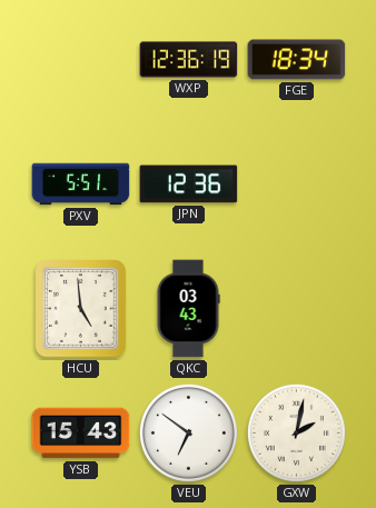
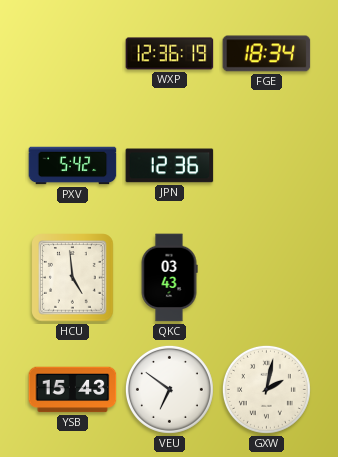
PXV: 5:51 -> 5:42 (73, 166)
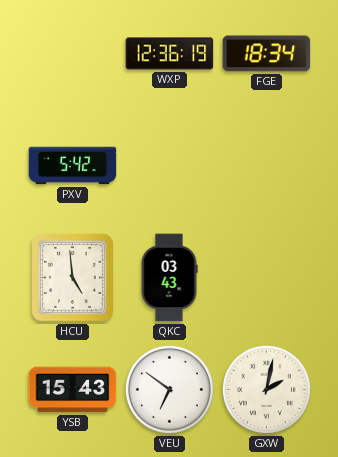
JPN: 12:36 -> none (170, 166)
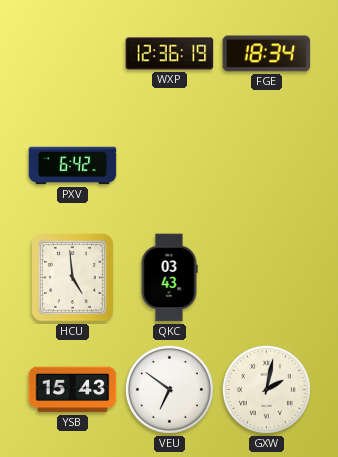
PXV: 5:42 -> 6:42 (73, 166)
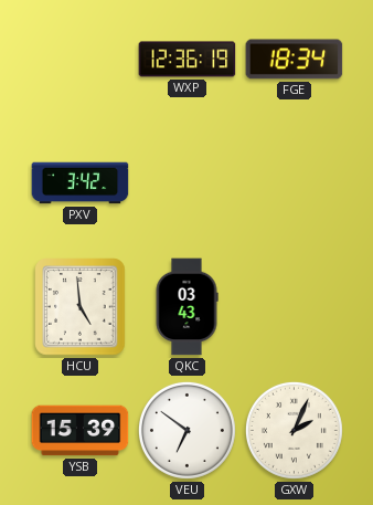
PXV: 6:42 -> 3:42 (81, 183)
YSB: 15:43 -> 15:39 (81, 431)
GXW: 2:02 -> 2:04 (294, 430)
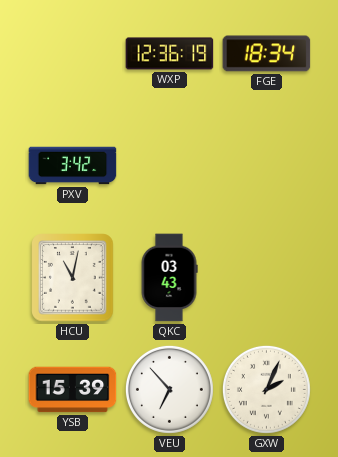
HCU: 4:59 -> 11:02 (73, 278)
VEU: 6:51 -> 6:53 (169, 389)
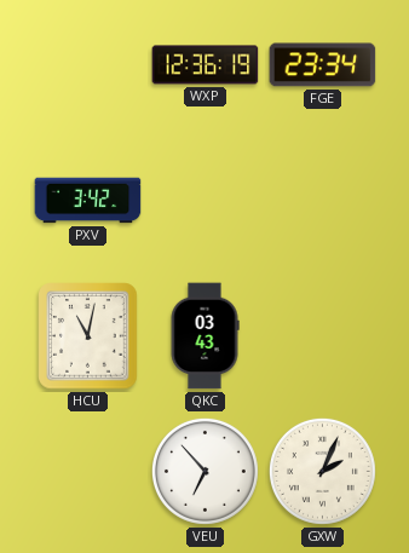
FGE: 18:34 -> 23:34 (323, 65)
YSB: 15:39 -> none (73, 390)
